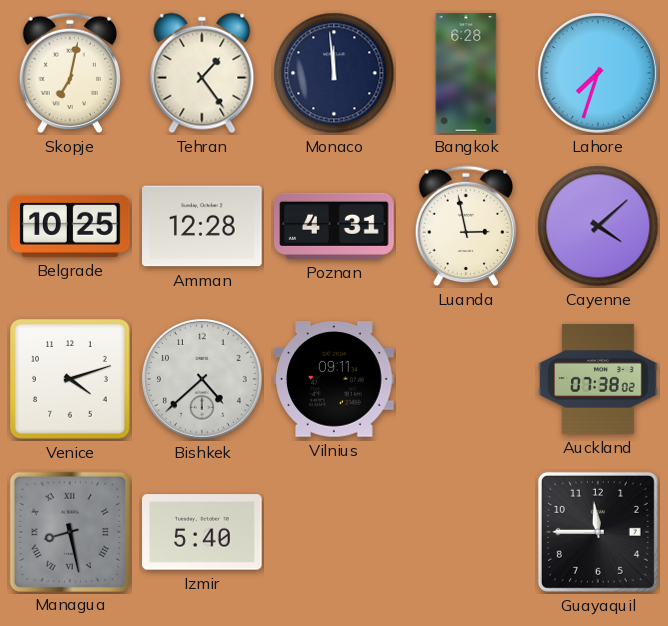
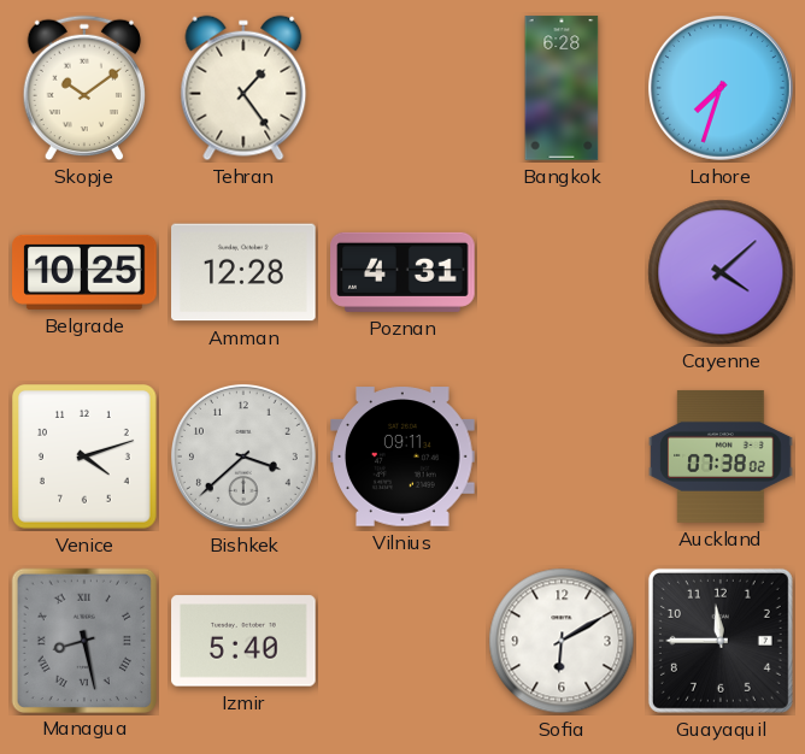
Skopje: 7:02 -> 10:09 (83, 88)
Monaco: 11:59 -> none (334, 73)
Luanda: 2:58 -> none (465, 226)
Bishkek: 4:38 -> 3:38 (243, 456)
Sofia: none -> 6:10 (562, 641)
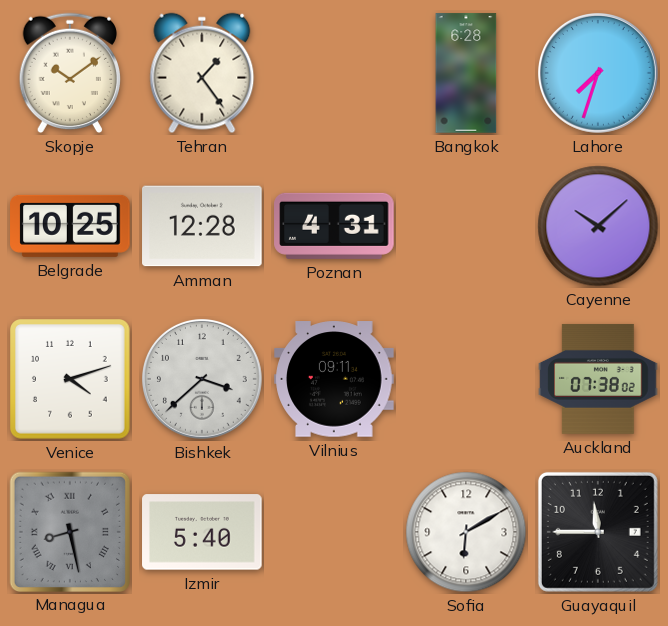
Cayenne: 4:08 -> 10:08 (598, 226)
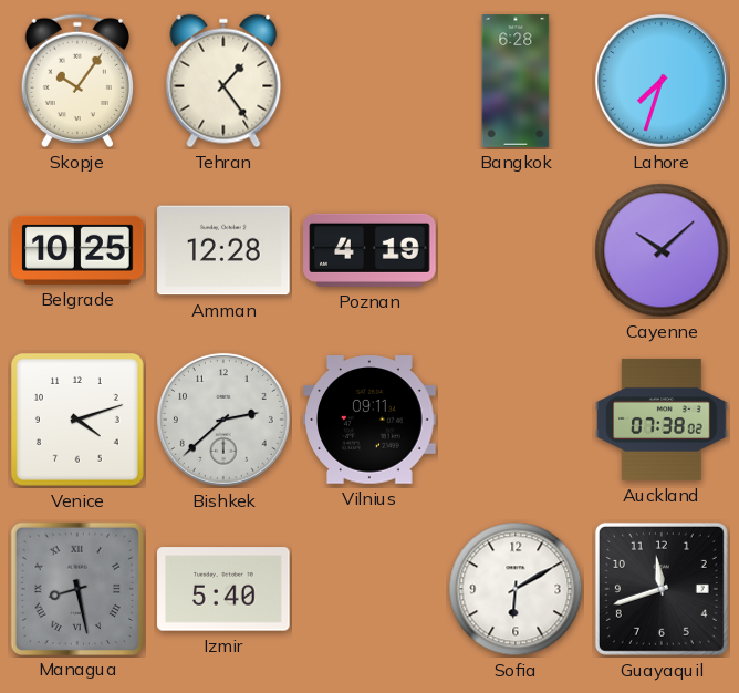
Skopje: 10:09 -> 10:06 (76, 81)
Poznan: 4:31 -> 4:19 (369, 250)
Bishkek: 3:38 -> 2:38 (223, 420)
Guayaquil: 11:45 -> 11:42 (662, 589)
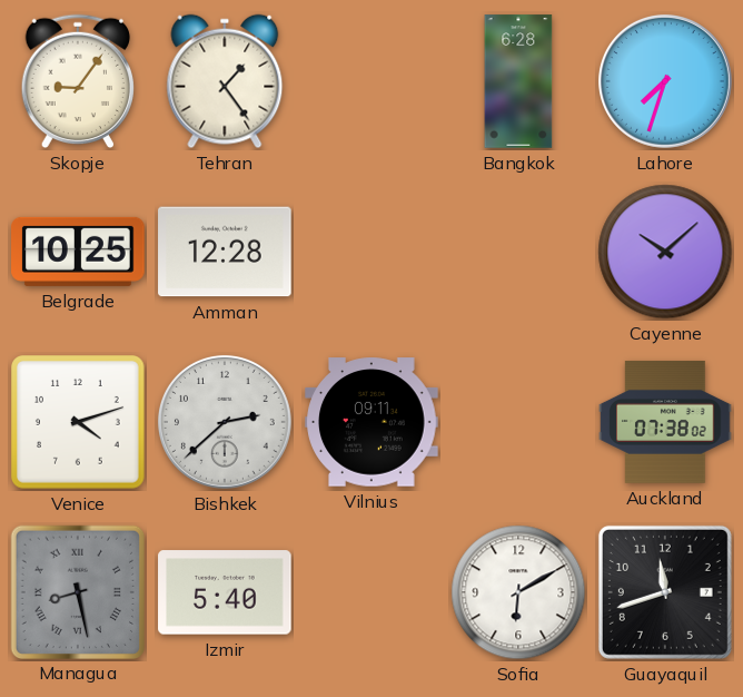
Skopje: 10:06 -> 9:06 (77, 81)
Poznan: 4:19 -> none (369, 250)
